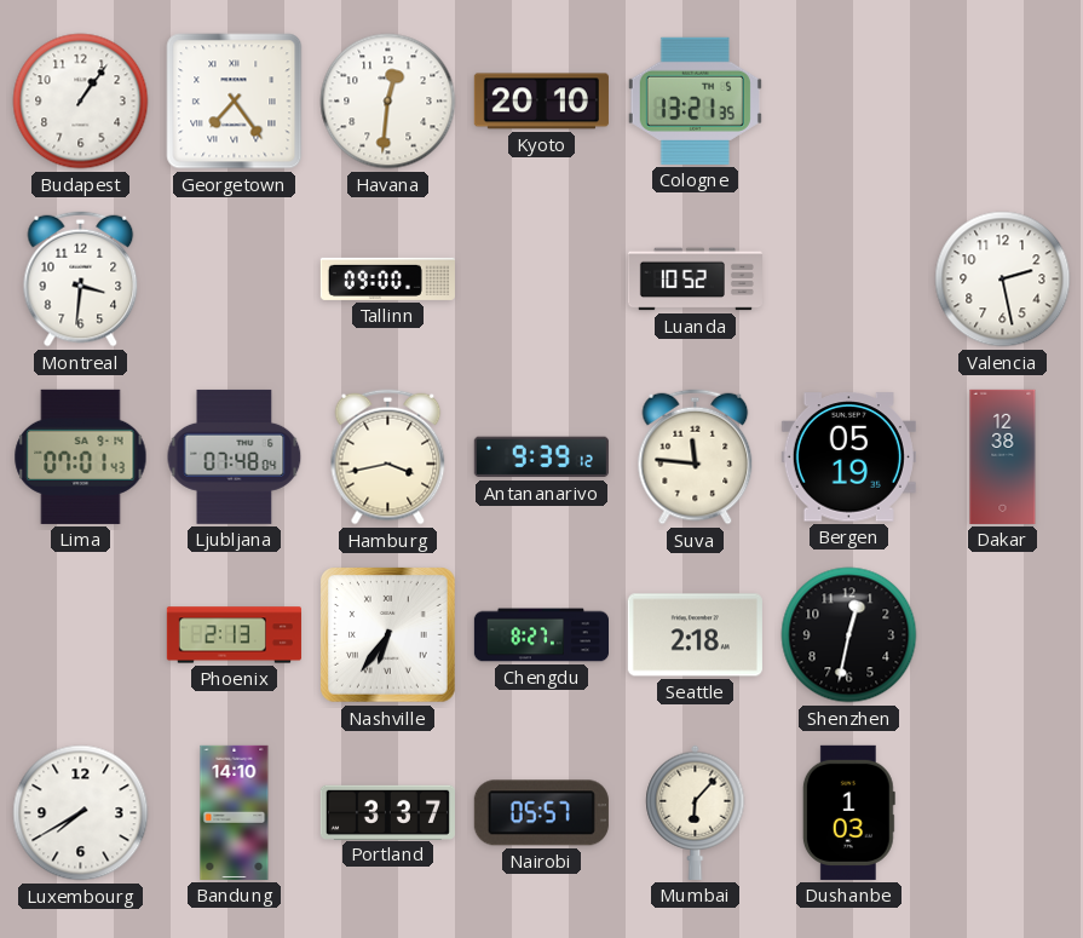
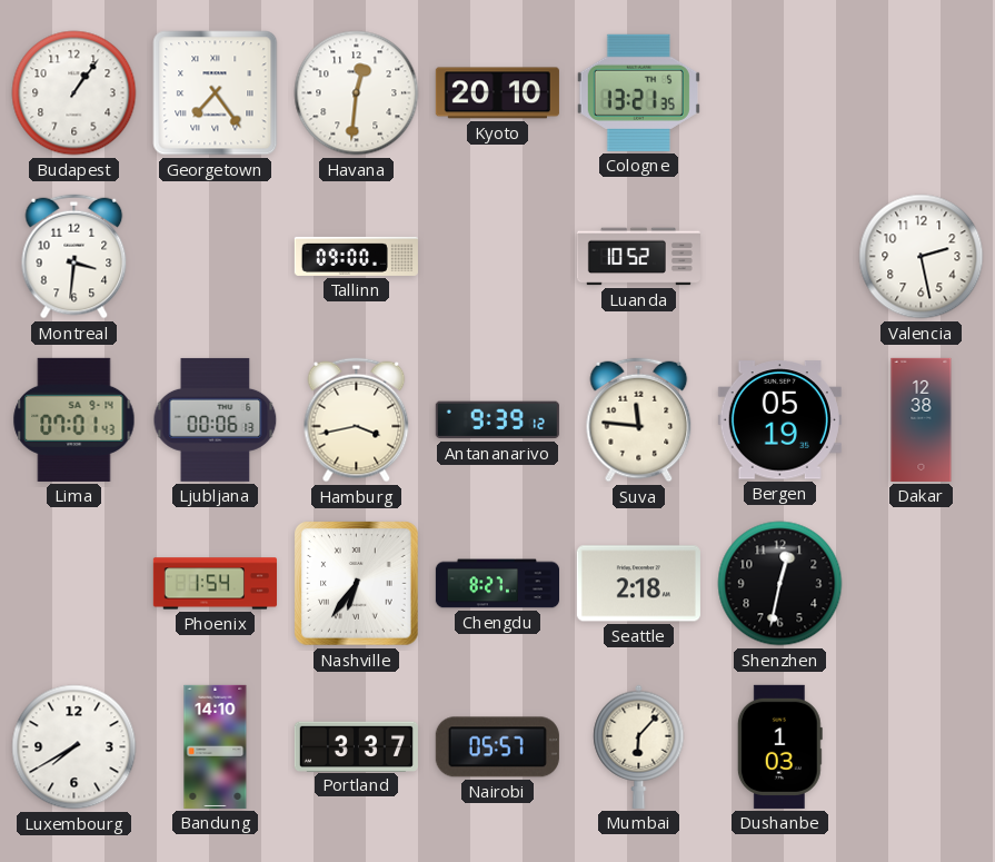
Ljubljana: 07:48 -> 00:06 (216, 419)
Phoenix: 2:13 -> 1:54 (215, 584)
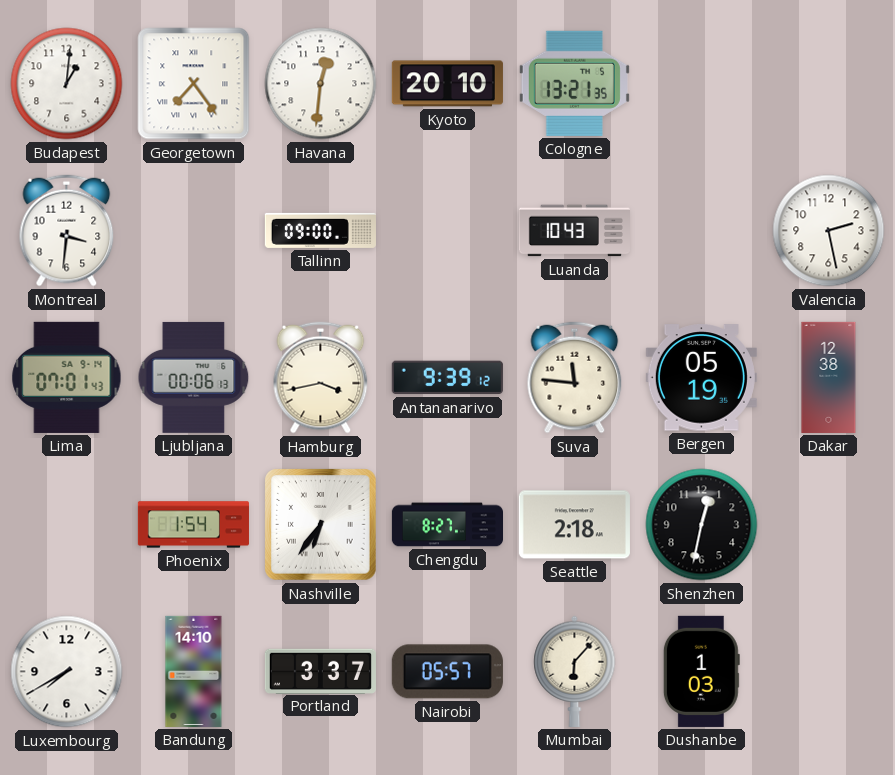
Budapest: 1:06 -> 1:01 (67, 84)
Luanda: 10:52 -> 10:43 (574, 231)
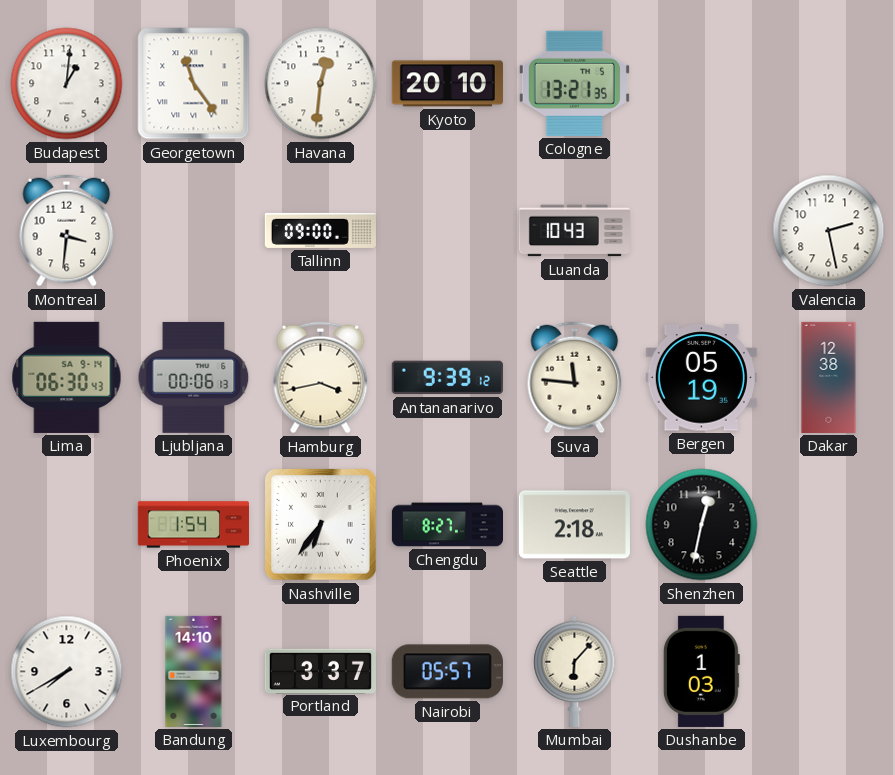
Georgetown: 7:24 -> 11:24 (194, 84)
Lima: 07:01 -> 06:30 (67, 377)
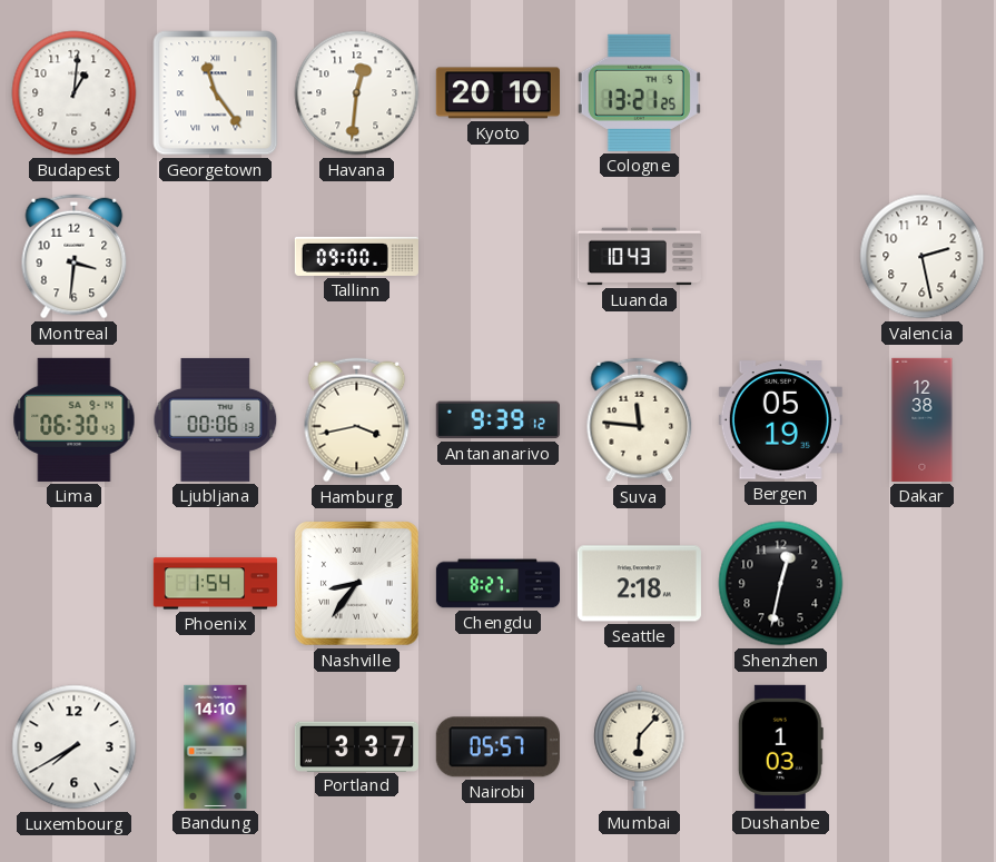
Cologne: 13:21:35 -> 13:21:25 (639, 92)
Nashville: 6:36 -> 8:36 (357, 584)
